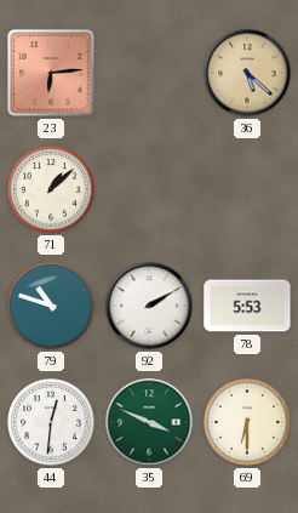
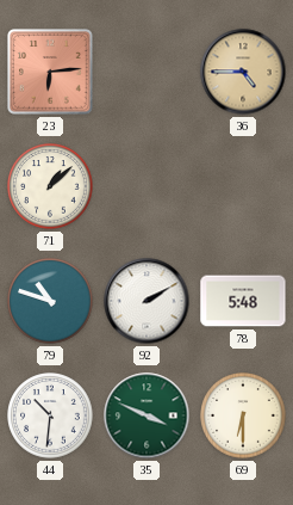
36: 5:22 -> 4:45 (243, 72)
78: 5:53 -> 5:48 (243, 301)
44: 12:31 -> 10:31 (50, 415)
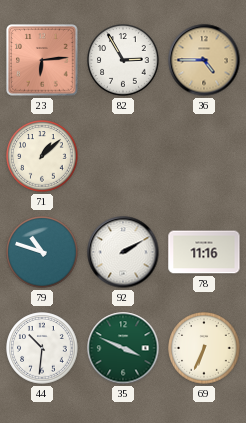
82: none -> 2:55 (123, 60)
78: 5:48 -> 11:16 (204, 252)
69: 6:30 -> 6:34 (204, 348)
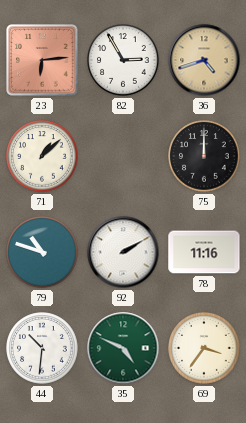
36: 4:45 -> 4:42 (204, 60)
75: none -> 12:00 (204, 156)
35: 3:49 -> 4:49 (123, 348)
69: 6:34 -> 3:36 (204, 348)
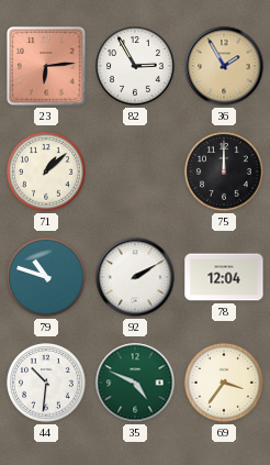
36: 4:42 -> 1:55 (224, 66)
78: 11:16 -> 12:04 (224, 277)
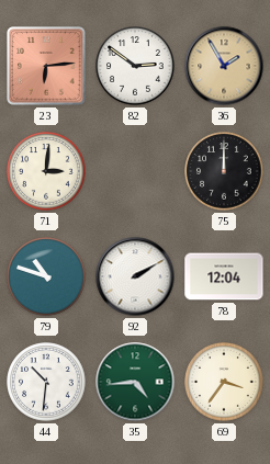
82: 2:55 -> 2:51 (135, 66)
71: 1:08 -> 3:01 (46, 171)
35: 4:49 -> 4:44 (135, 382)
